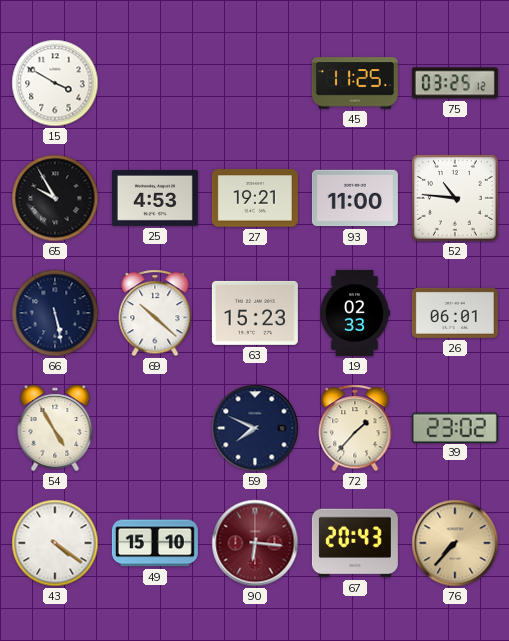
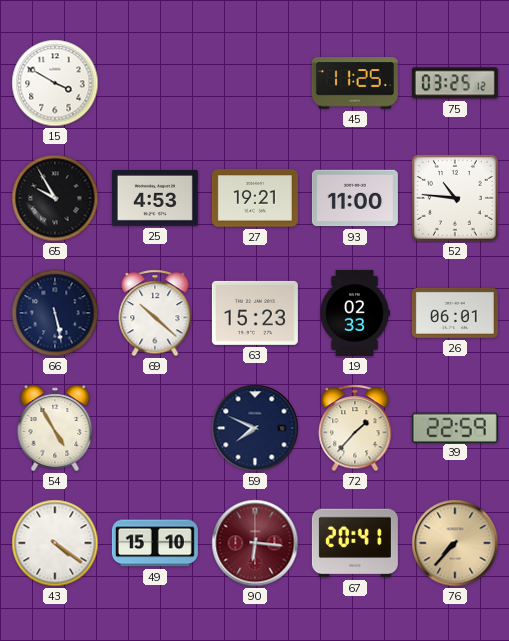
39: 23:02 -> 22:59 (455, 427)
67: 20:43 -> 20:41 (355, 543)
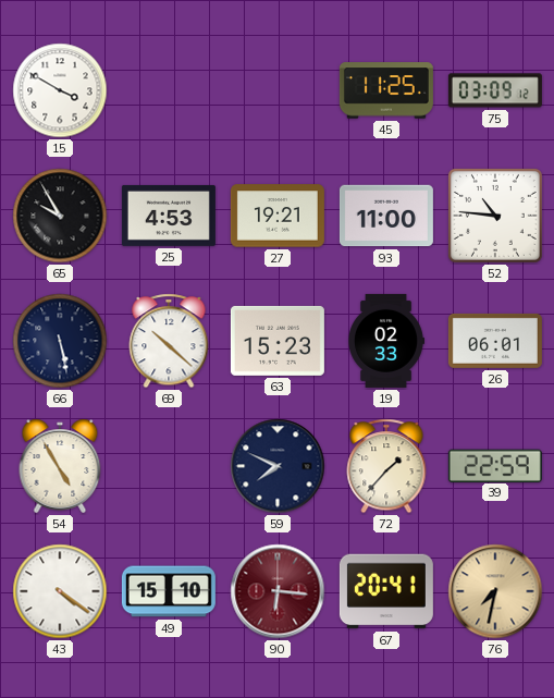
75: 03:25 -> 03:09 (495, 90)
76: 7:37 -> 7:32 (495, 591)
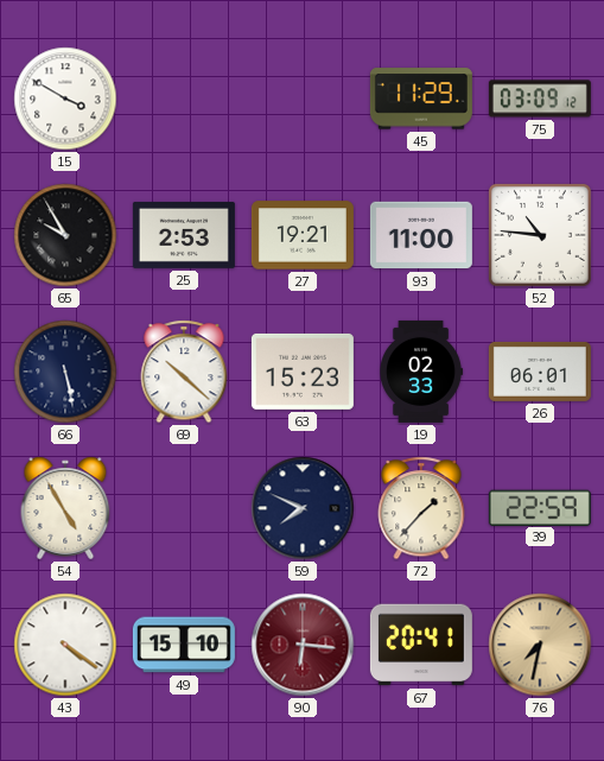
45: 11:25 -> 11:29 (421, 99)
25: 4:53 -> 2:53 (184, 235)
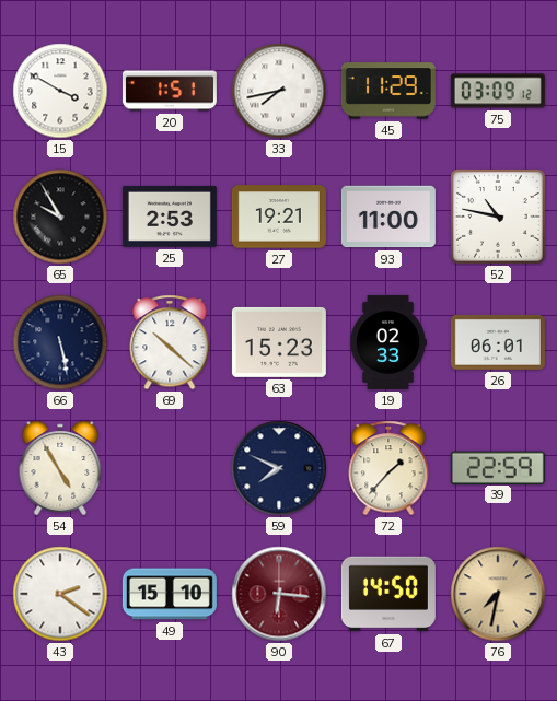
20: none -> 1:51 (170, 91)
33: none -> 7:43 (279, 91)
52: 10:46 -> 10:47 (498, 217)
43: 4:21 -> 2:21 (60, 594)
67: 20:41 -> 14:50 (388, 594)
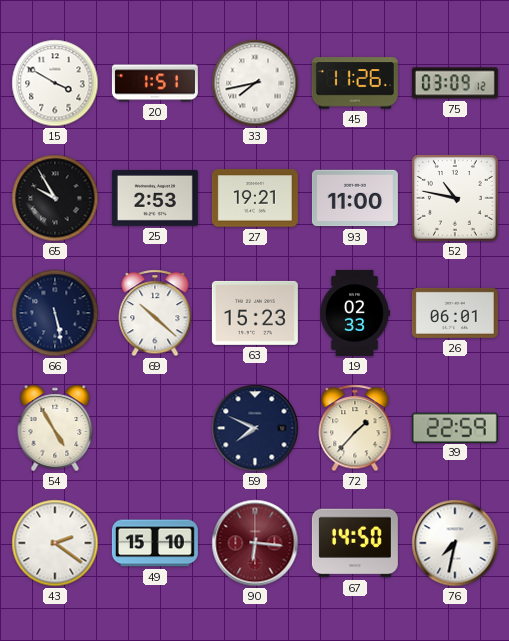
45: 11:29 -> 11:26 (355, 83)
76 dial: champagne -> white (455, 543)
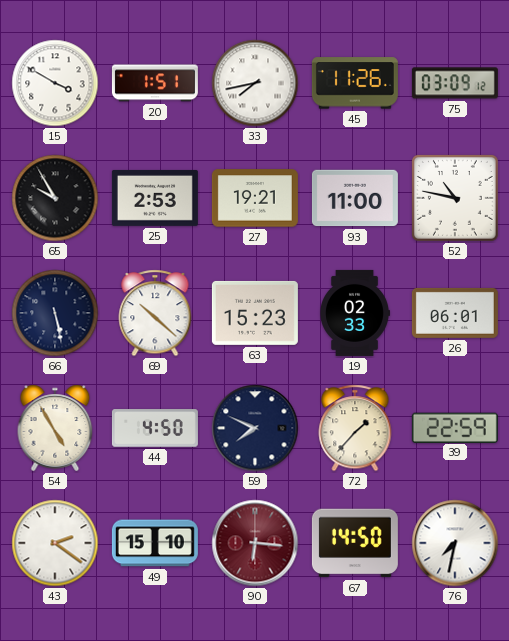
44: none -> 4:50 (155, 428)
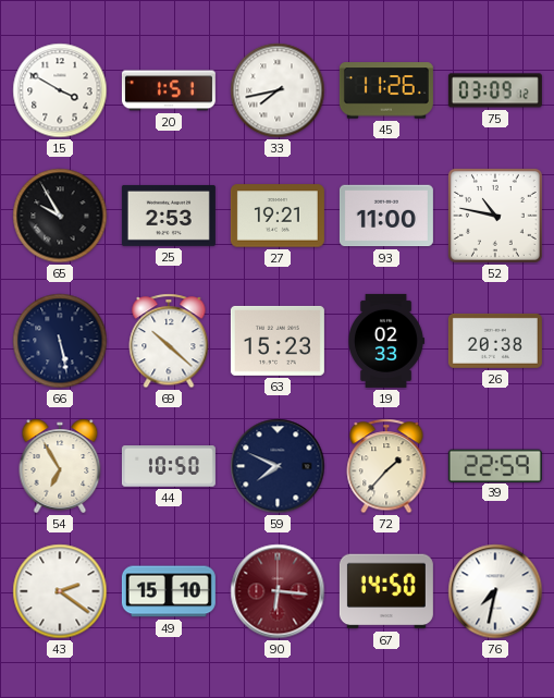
26: 06:01 -> 20:38 (495, 341)
54: 4:55 -> 6:55 (60, 466)
44: 4:50 -> 10:50 (169, 466)
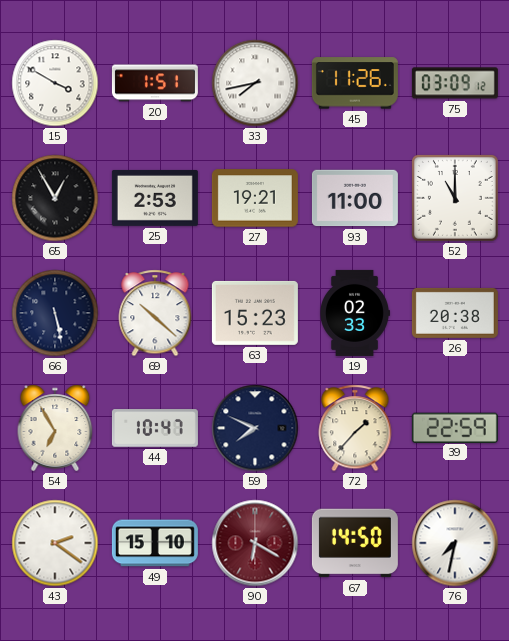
65: 9:55 -> 12:55 (55, 198)
52: 10:47 -> 11:00 (455, 198)
44: 10:50 -> 10:47 (155, 428)
90: 6:16 -> 6:20 (255, 543)
